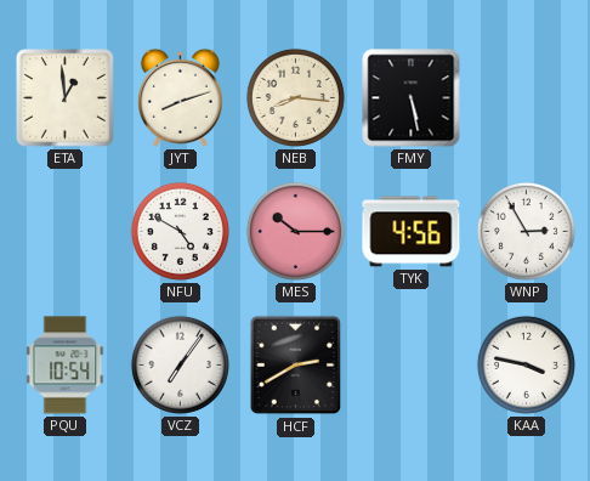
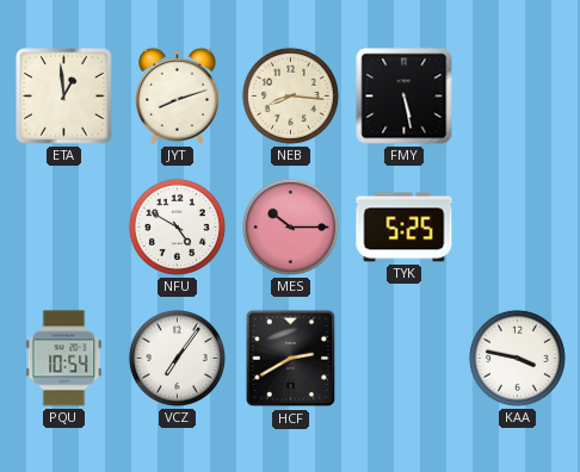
TYK: 4:56 -> 5:25 (405, 228)
WNP: 2:55 -> none (526, 231)
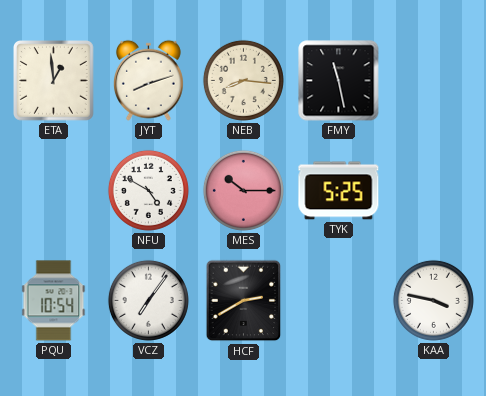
FMY: 5:28 -> 11:28 (339, 81)
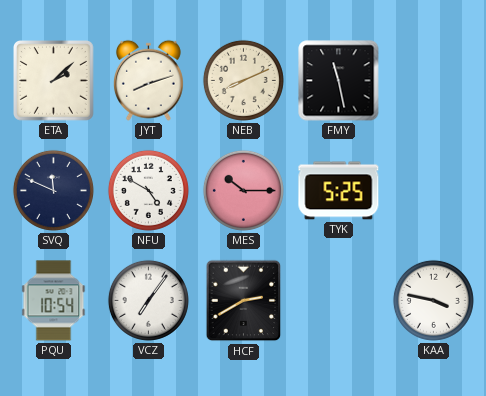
ETA: 12:59 -> 2:08 (54, 81)
NEB: 8:16 -> 8:11 (243, 80)
SVQ: none -> 11:49 (53, 190)
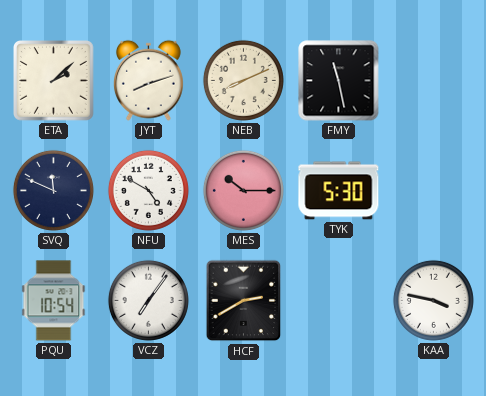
TYK: 5:25 -> 5:30 (339, 191)
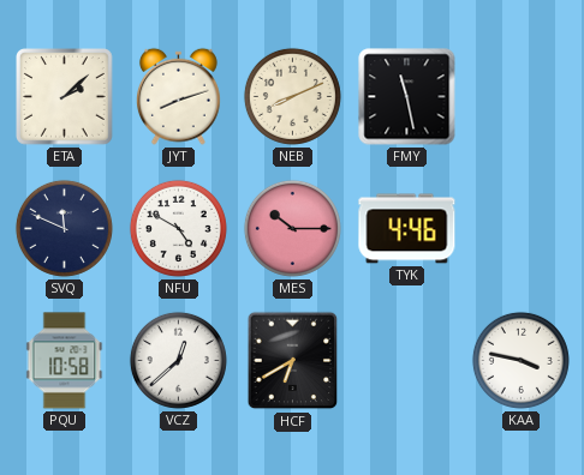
TYK: 5:30 -> 4:46 (407, 229)
PQU: 10:54 -> 10:58 (65, 361)
VCZ: 7:06 -> 12:38 (178, 360)
HCF: 2:40 -> 6:40 (293, 361)
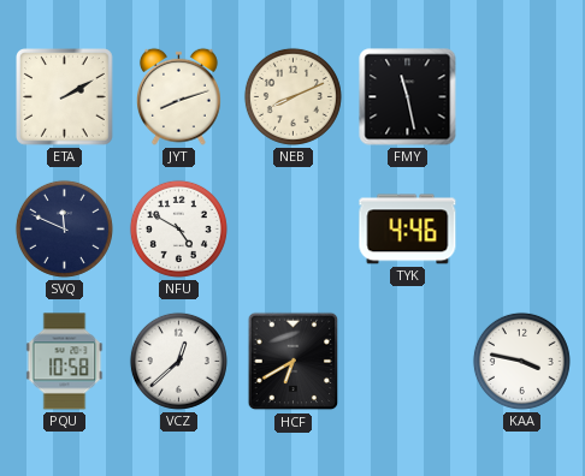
ETA: 2:08 -> 2:10 (65, 97)
MES: 10:15 -> none (292, 228)
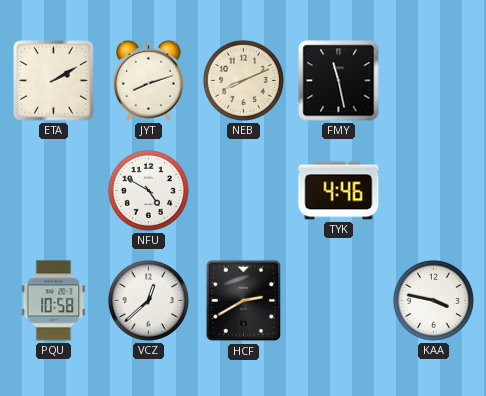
SVQ: 11:49 -> none (64, 228)
HCF: 6:40 -> 2:40 (244, 301)
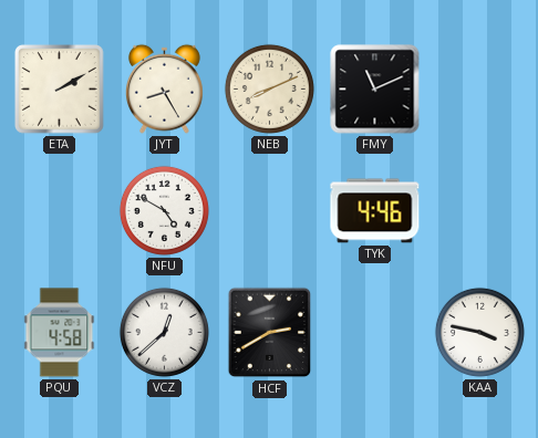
JYT: 8:12 -> 8:25 (164, 88)
FMY: 11:28 -> 11:11 (375, 90)
PQU: 10:58 -> 4:58 (60, 333)
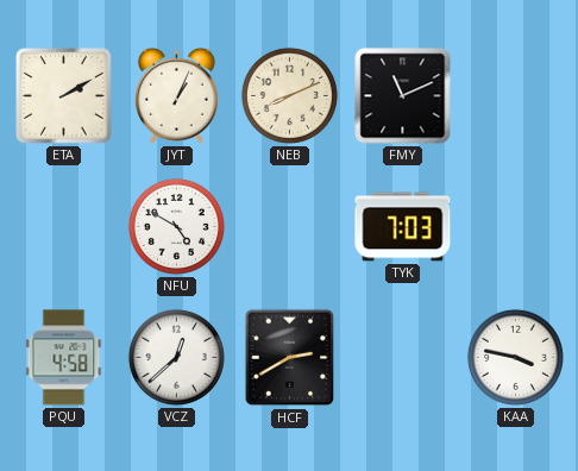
JYT: 8:25 -> 1:04 (176, 95)
TYK: 4:46 -> 7:03 (403, 227)
